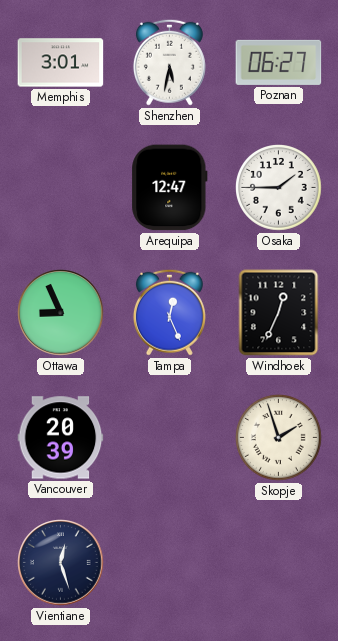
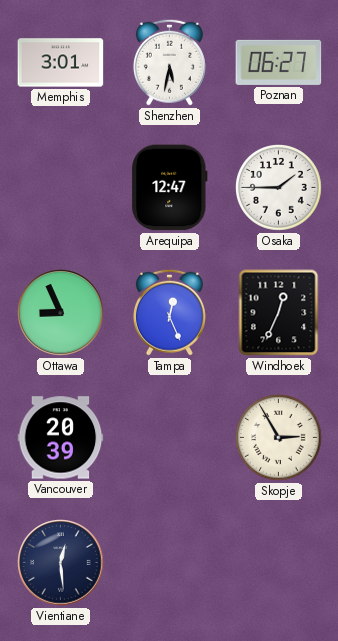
Skopje: 1:57 -> 2:55 (279, 438)
Vientiane: 12:27 -> 12:29 (61, 563)
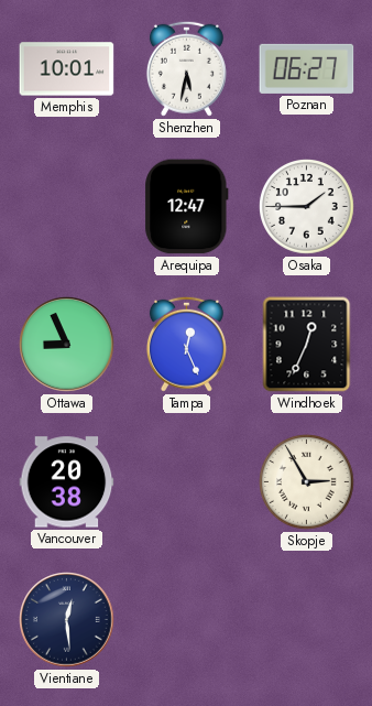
Memphis: 3:01 -> 10:01 (67, 69)
Vancouver: 20:39 -> 20:38 (67, 482)
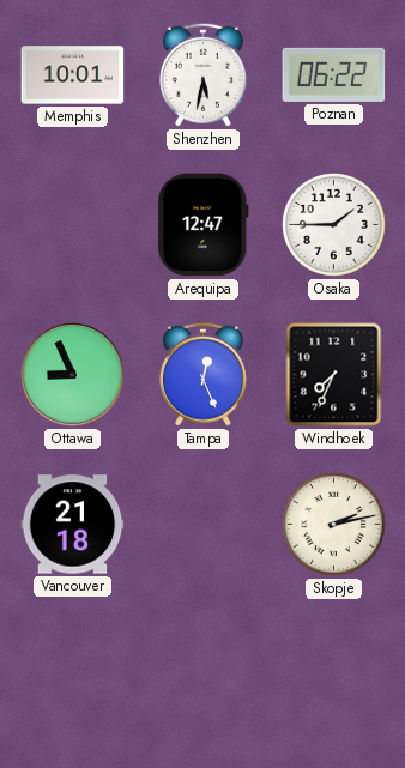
Poznan: 06:27 -> 06:22 (334, 74)
Windhoek: 12:34 -> 7:34 (334, 375)
Vancouver: 20:38 -> 21:18 (73, 525)
Skopje: 2:55 -> 2:13 (334, 525)
Vientiane: 12:29 -> none (67, 620)
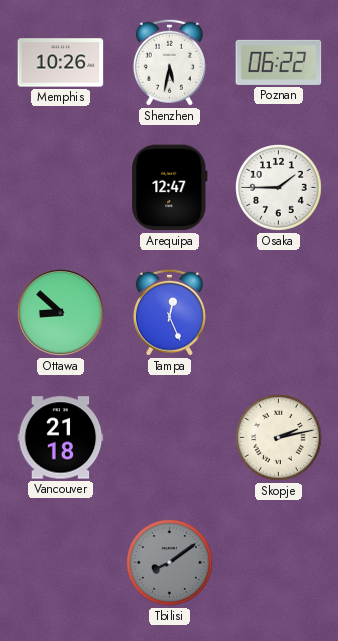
Memphis: 10:01 -> 10:26 (61, 63)
Ottawa: 8:56 -> 8:52 (61, 313)
Windhoek: 7:34 -> none (334, 375)
Tbilisi: none -> 8:09 (170, 563)
